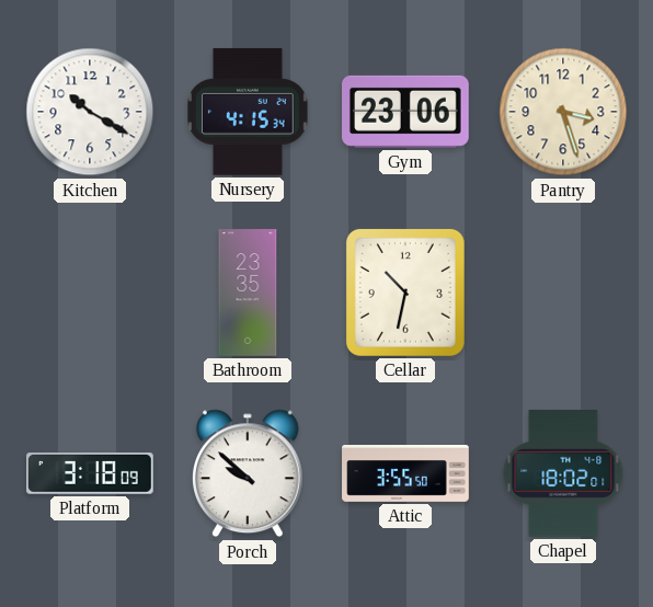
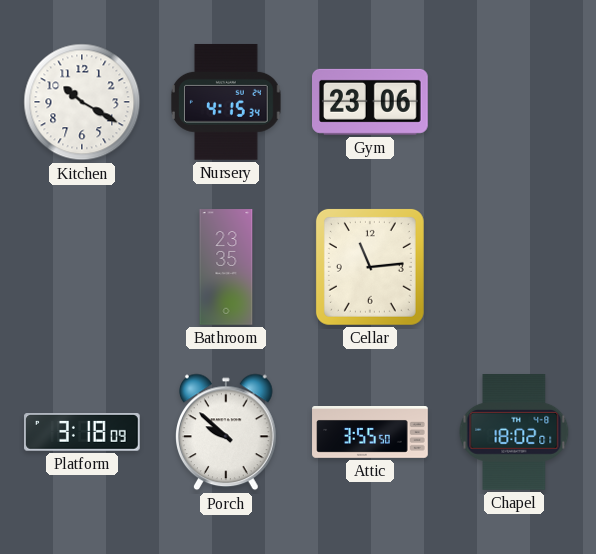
Pantry: 3:27 -> none (563, 112)
Cellar: 10:32 -> 11:14 (370, 267)
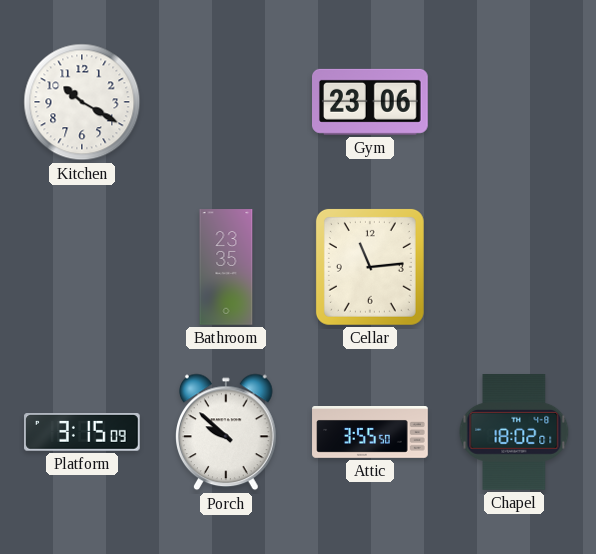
Nursery: 4:15 -> none (227, 102)
Platform: 3:18 -> 3:15 (83, 433)
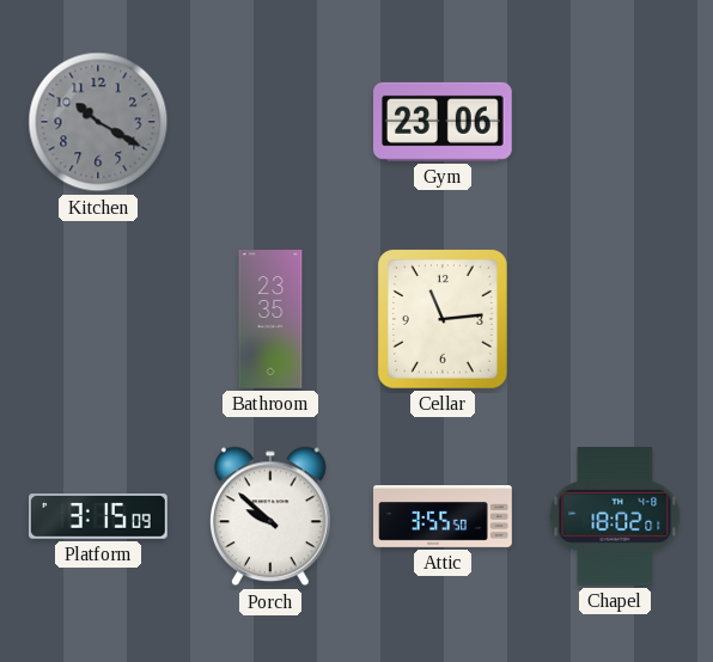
Kitchen dial: white -> grey (98, 122)
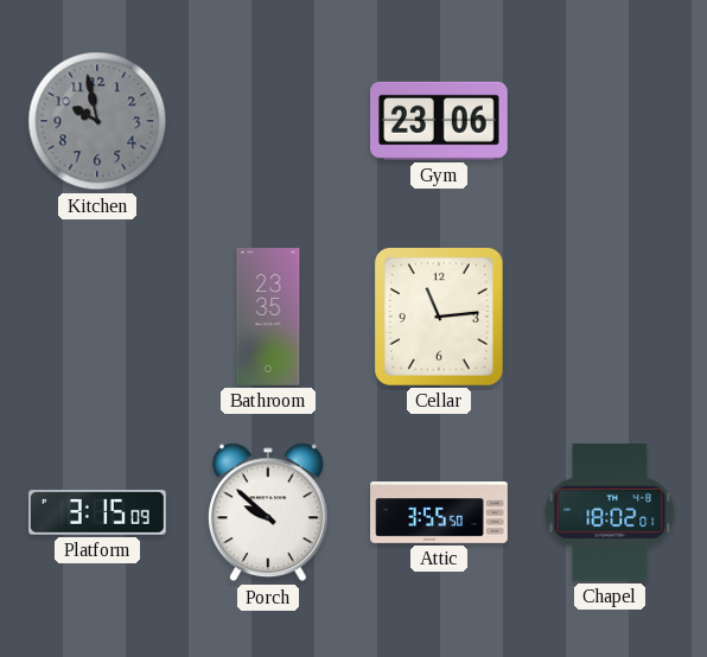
Kitchen: 10:20 -> 9:58 (97, 121)
